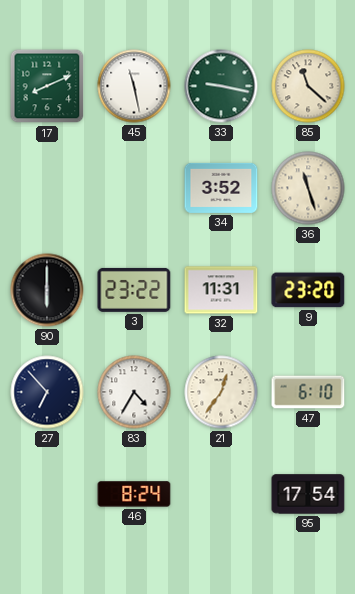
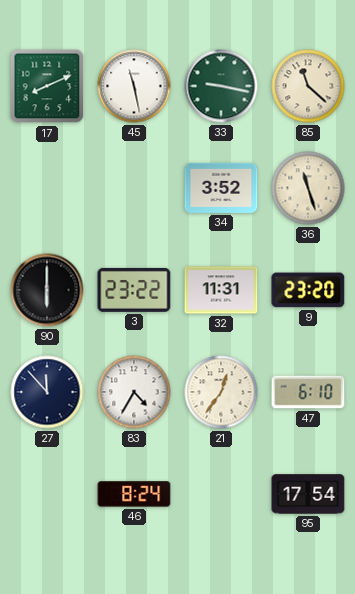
27: 6:53 -> 11:53 (47, 392)
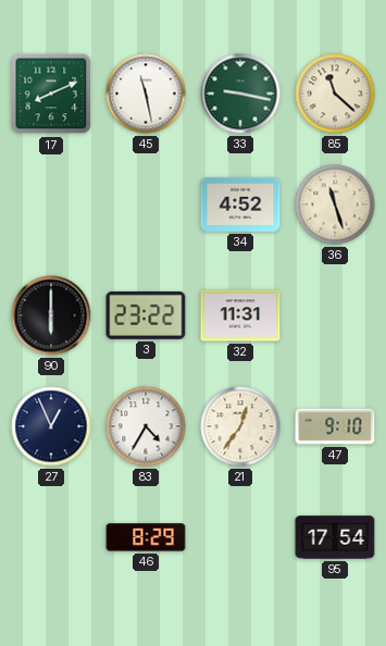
34: 3:52 -> 4:52 (240, 204)
9: 23:20 -> none (308, 290)
27: 11:53 -> 12:56 (51, 426)
47: 6:10 -> 9:10 (335, 426)
46: 8:24 -> 8:29 (146, 537)
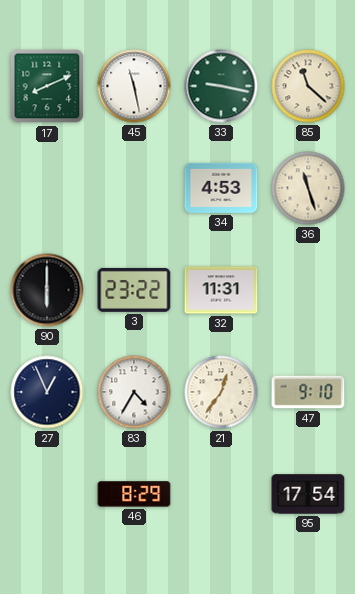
34: 4:52 -> 4:53 (221, 188)
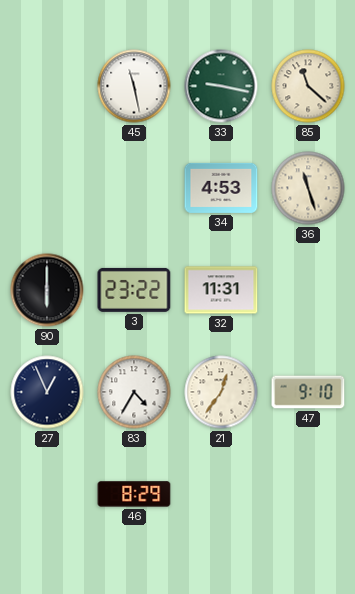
17: 8:11 -> none (47, 86)
95: 17:54 -> none (308, 494)
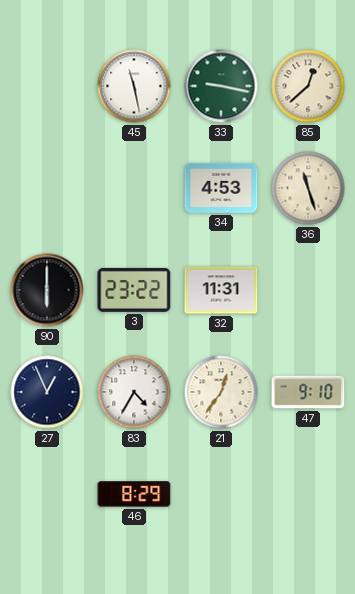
85: 11:22 -> 12:38 (308, 86)
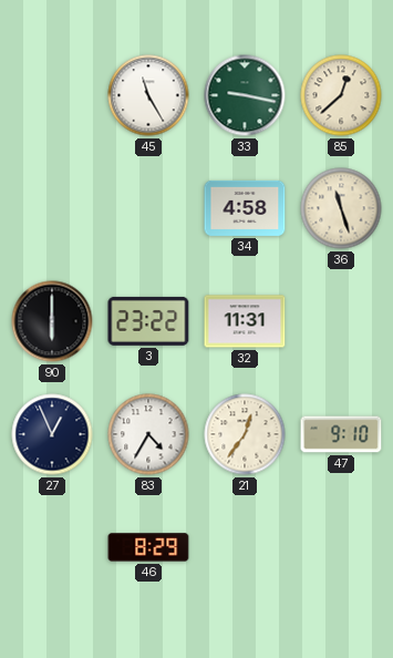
45: 11:28 -> 11:25 (148, 95)
34: 4:53 -> 4:58 (245, 208)
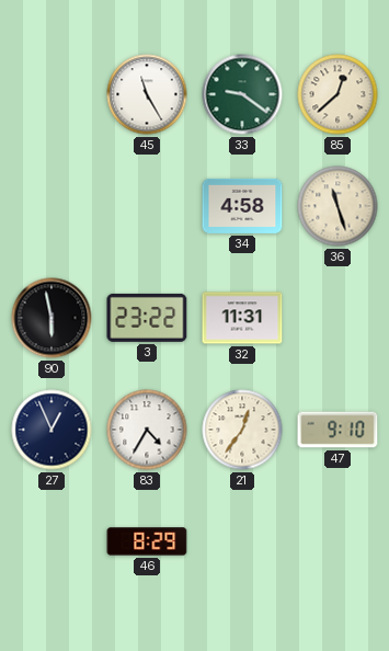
33: 9:17 -> 9:21 (242, 94)
90: 6:00 -> 5:58 (52, 318)
